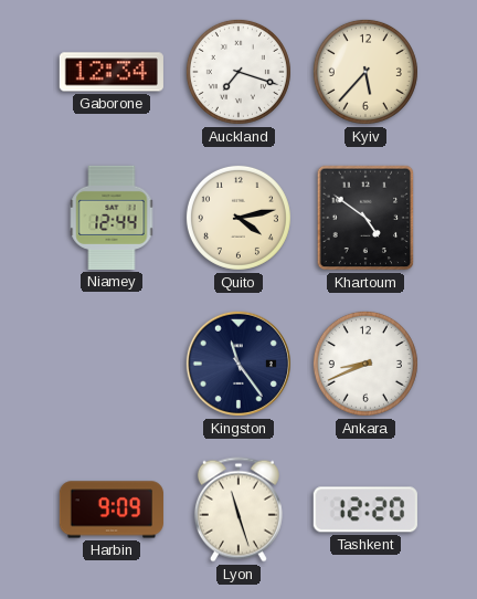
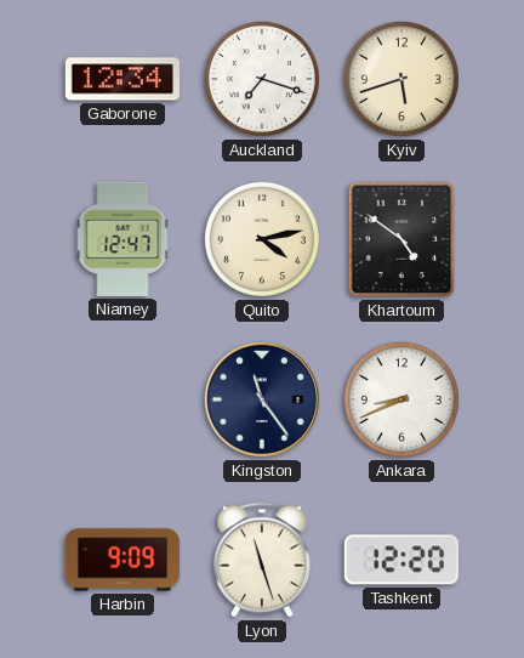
Kyiv: 5:37 -> 5:42 (401, 79)
Niamey: 12:44 -> 12:47 (123, 239)
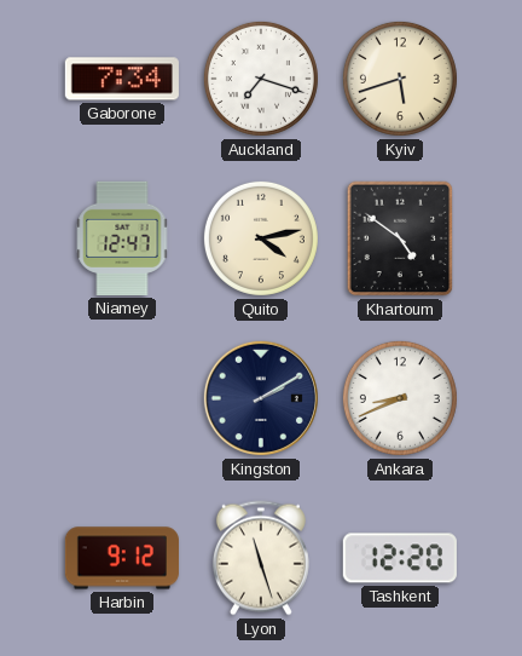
Gaborone: 12:34 -> 7:34 (122, 79)
Kingston: 11:24 -> 2:10 (261, 398)
Harbin: 9:09 -> 9:12 (122, 558)
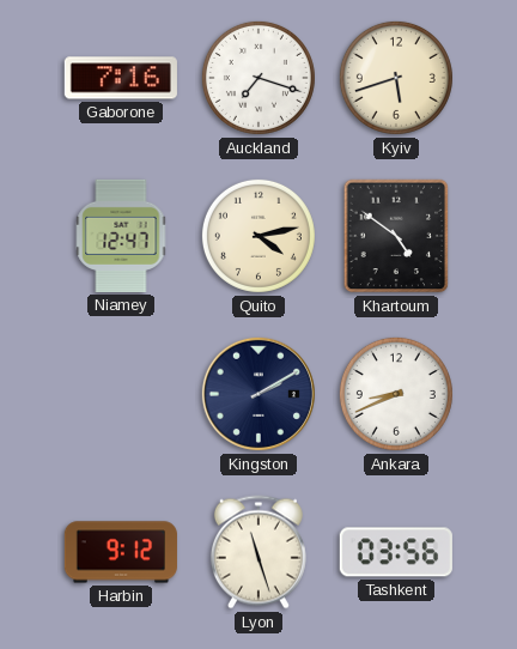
Gaborone: 7:34 -> 7:16 (121, 78)
Tashkent: 12:20 -> 03:56 (396, 552)
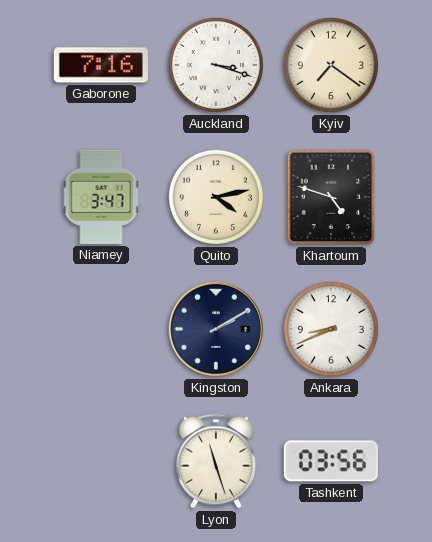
Auckland: 7:18 -> 3:18 (216, 65)
Kyiv: 5:42 -> 7:21 (331, 65)
Niamey: 12:47 -> 3:47 (101, 197)
Khartoum: 4:51 -> 4:48 (331, 197)
Harbin: 9:12 -> none (121, 552)
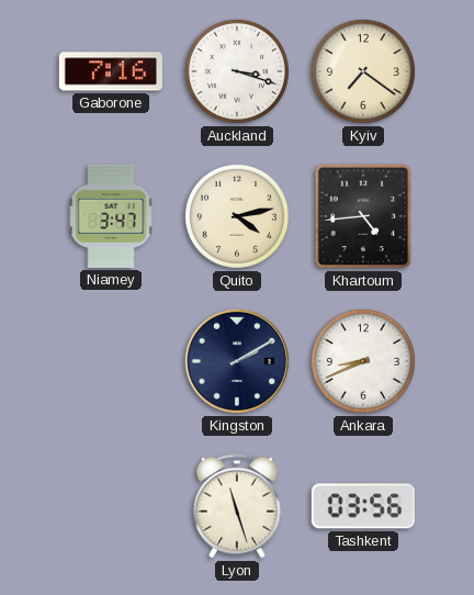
Khartoum: 4:48 -> 4:44 (363, 216)
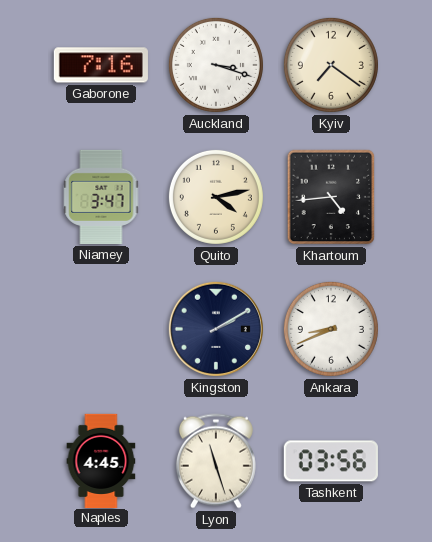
Naples: none -> 4:45 (101, 460)
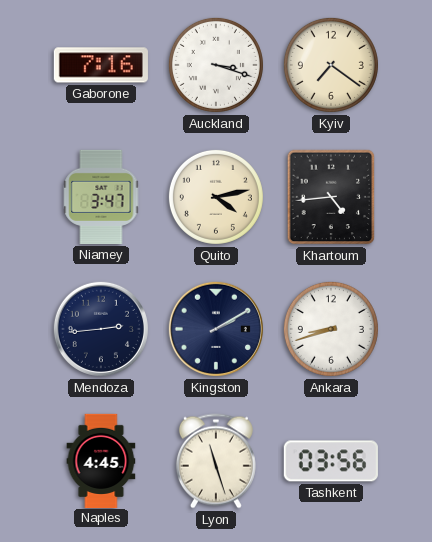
Mendoza: none -> 2:44 (101, 329)
Ankara: 8:41 -> 8:42 (331, 329)
